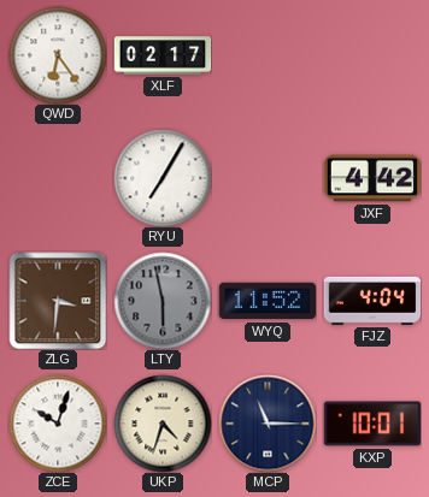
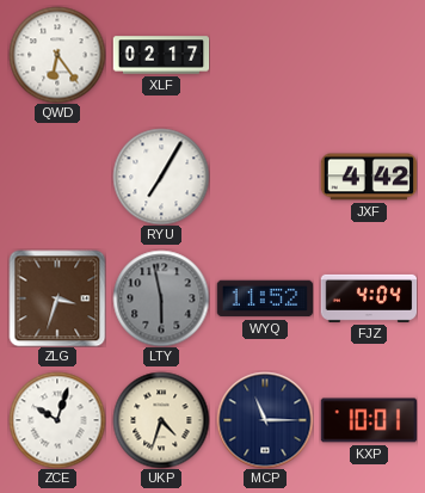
ZLG: 3:31 -> 3:33 (57, 298)
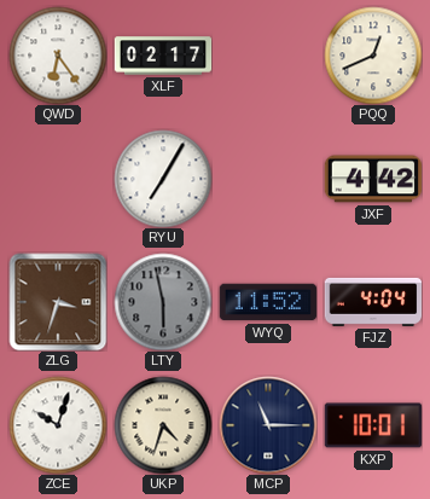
PQQ: none -> 12:41 (373, 56)
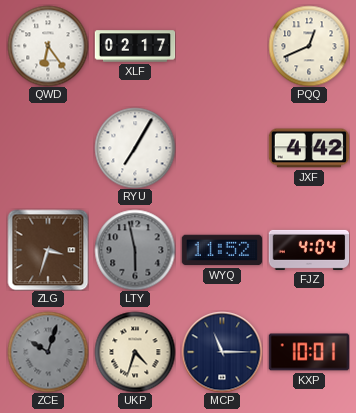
ZCE dial: white -> grey (48, 352)
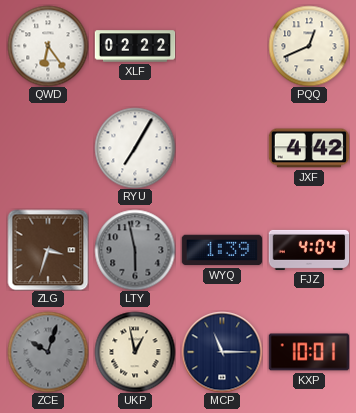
XLF: 02:17 -> 02:22 (135, 46)
WYQ: 11:52 -> 1:39 (222, 250)
UKP: 4:33 -> 12:58 (135, 352)
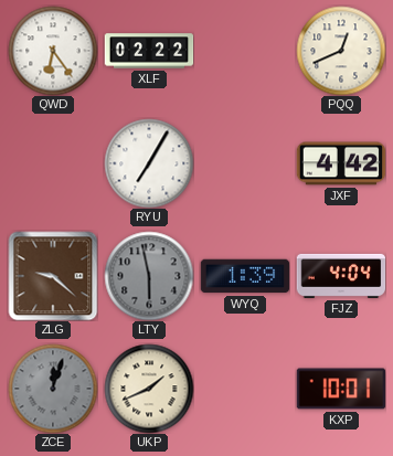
ZLG: 3:33 -> 9:22 (53, 276)
ZCE: 10:03 -> 12:03 (53, 389)
UKP: 12:58 -> 1:41 (149, 389)
MCP: 11:15 -> none (222, 352)
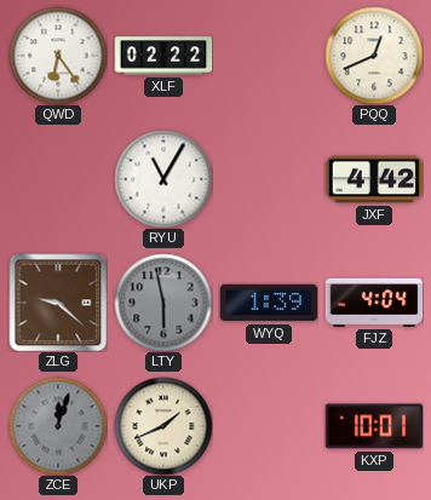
RYU: 7:05 -> 11:05 (163, 179)
